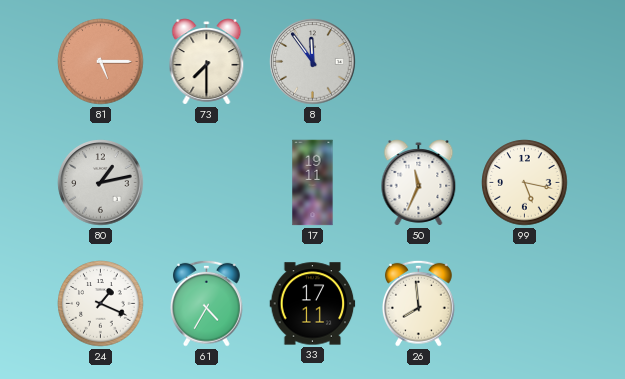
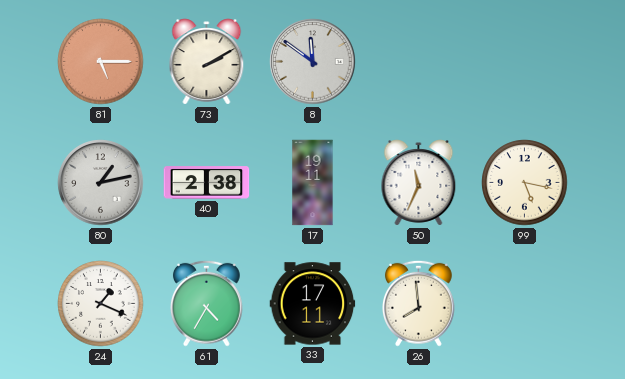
73: 7:30 -> 2:10 (207, 62)
8: 11:54 -> 11:51 (313, 62)
40: none -> 2:38 (207, 183)
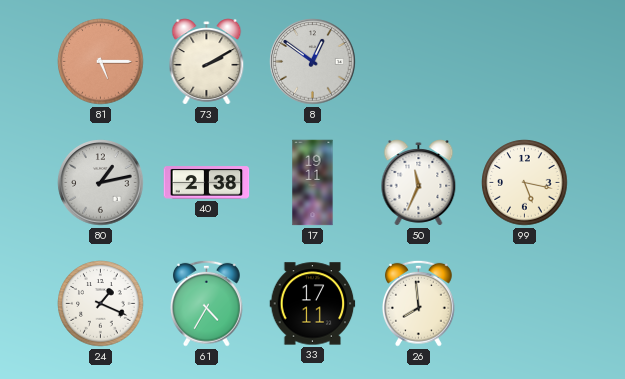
8: 11:51 -> 12:51 (313, 62)
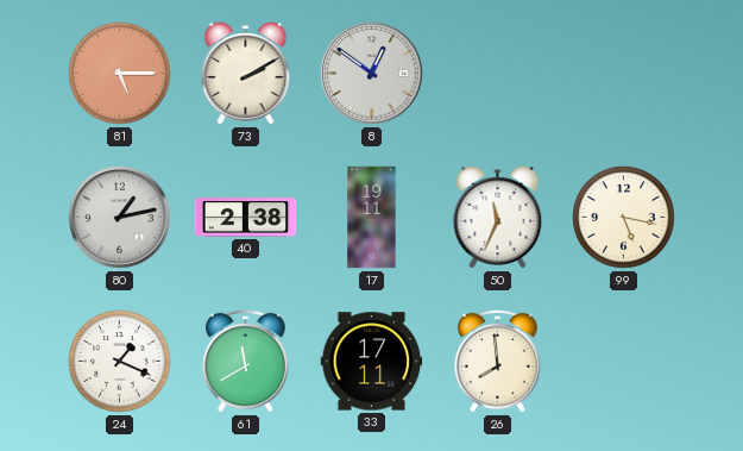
61: 4:35 -> 11:40 (246, 361)
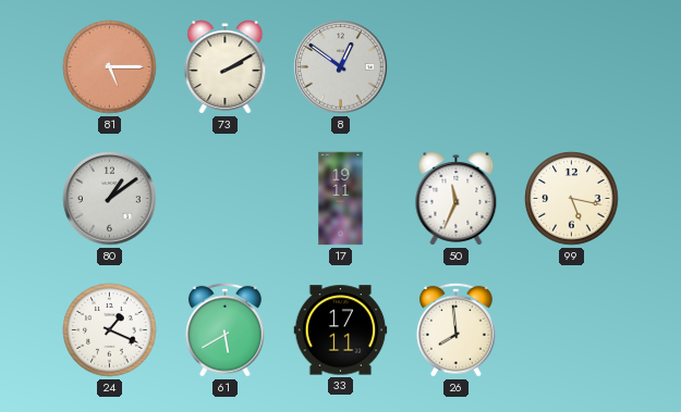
80: 1:13 -> 1:09 (110, 199)
40: 2:38 -> none (246, 218)
61: 11:40 -> 5:40 (226, 329)
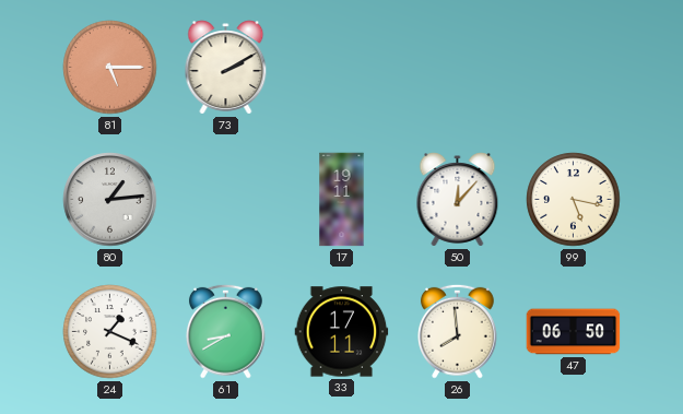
8: 12:51 -> none (341, 67)
80: 1:09 -> 1:14 (110, 200)
50: 11:34 -> 12:07 (458, 200)
61: 5:40 -> 8:40 (226, 331)
47: none -> 06:50 (574, 332)
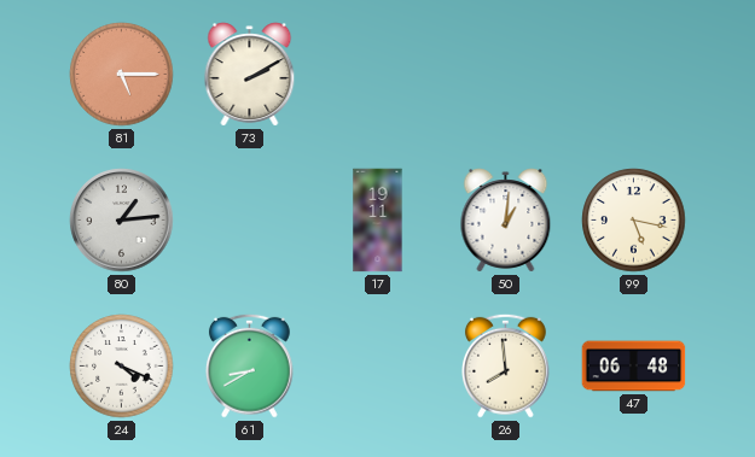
50: 12:07 -> 1:01 (506, 221)
24: 1:19 -> 4:19 (122, 367)
33: 17:11 -> none (342, 332)
47: 06:50 -> 06:48 (634, 367)
